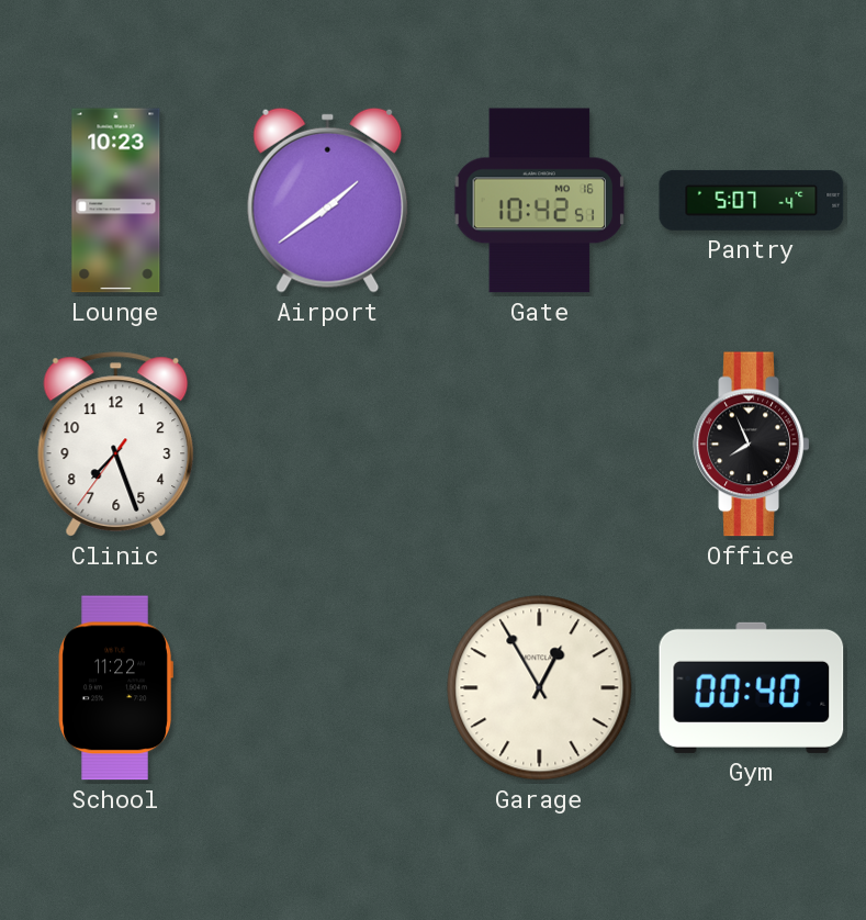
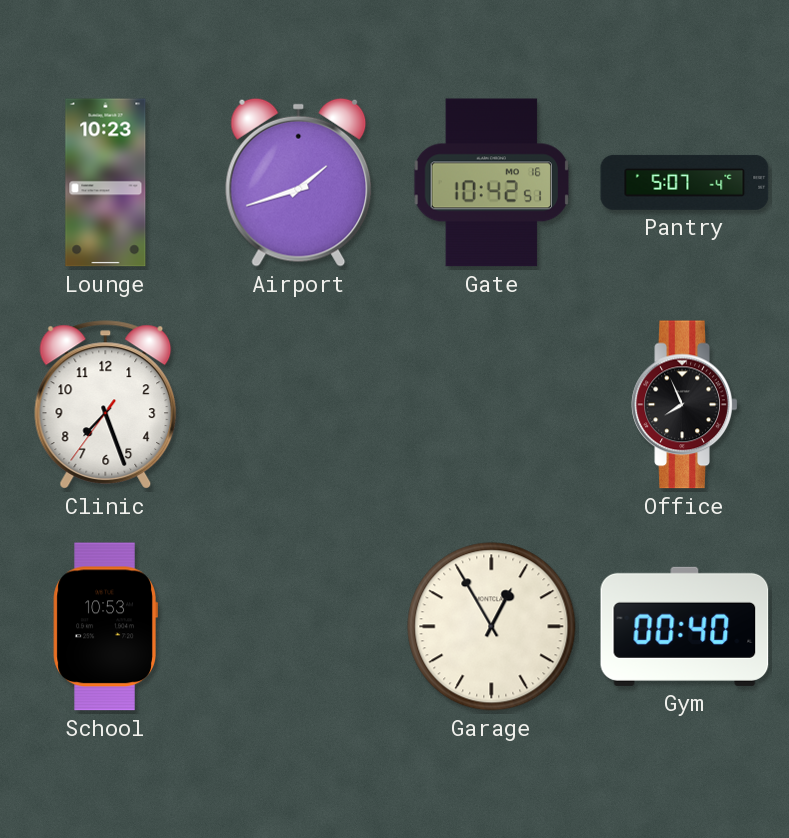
Airport: 1:39 -> 1:42 (299, 182)
School: 11:22 -> 10:53 (105, 627)
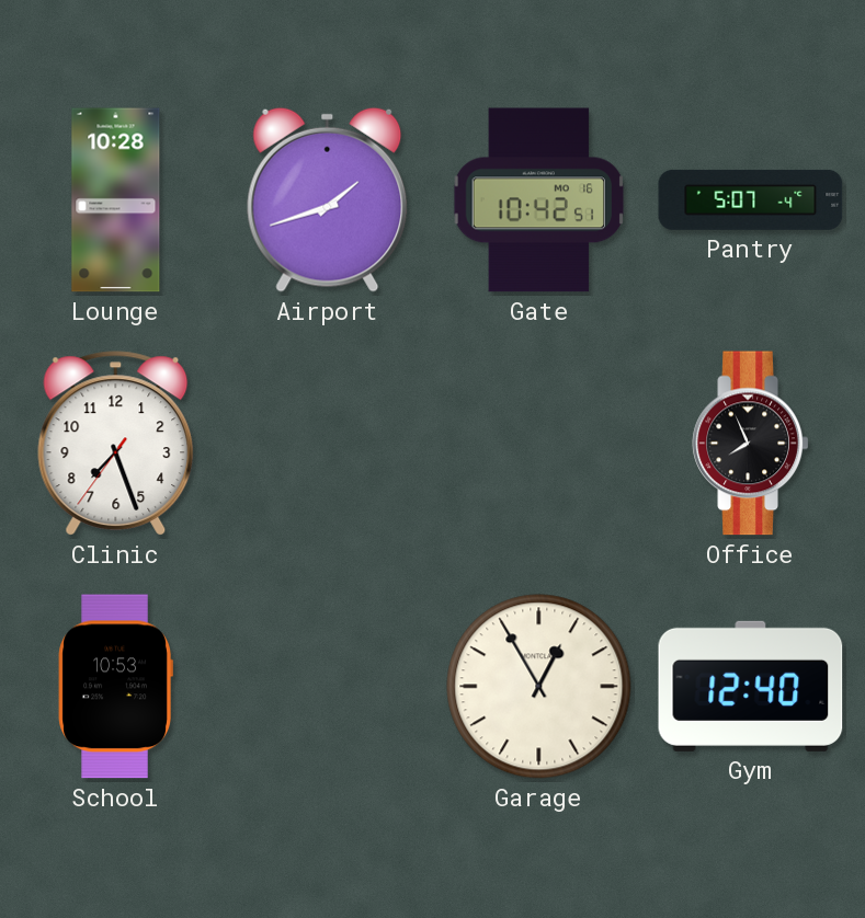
Lounge: 10:23 -> 10:28 (116, 200)
Gym: 00:40 -> 12:40 (751, 686)
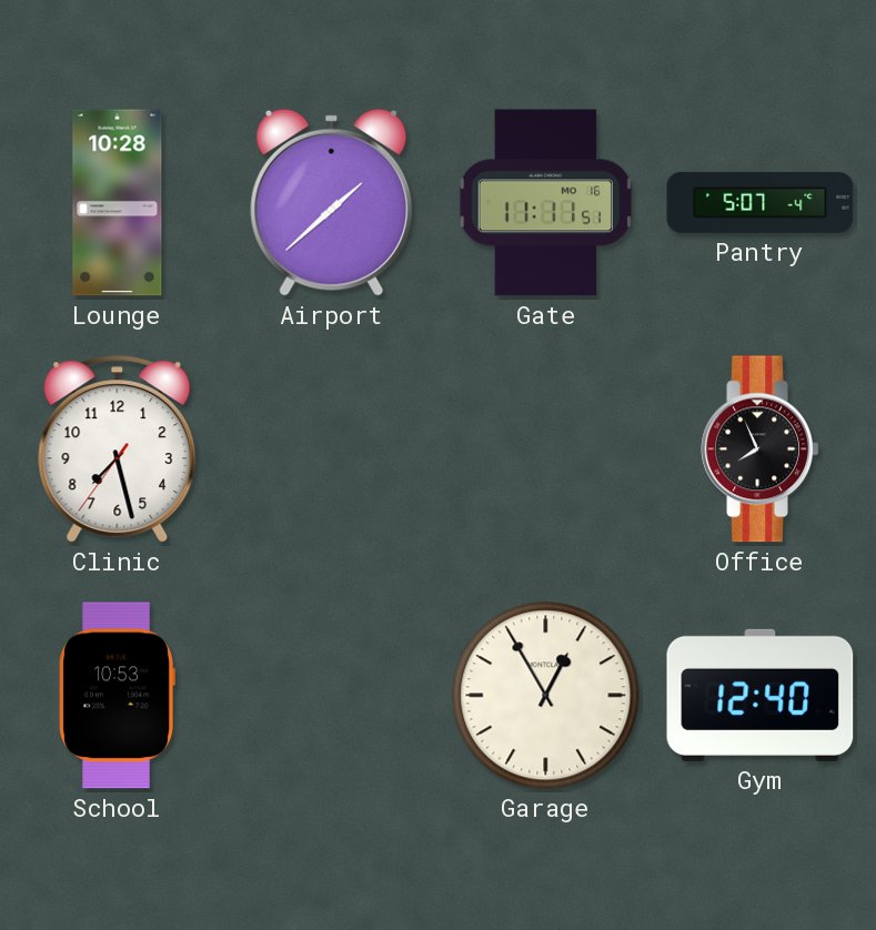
Airport: 1:42 -> 1:38 (332, 202)
Gate: 10:42 -> 11:11 (546, 203)
Clinic: 7:26 -> 7:27 (118, 449)
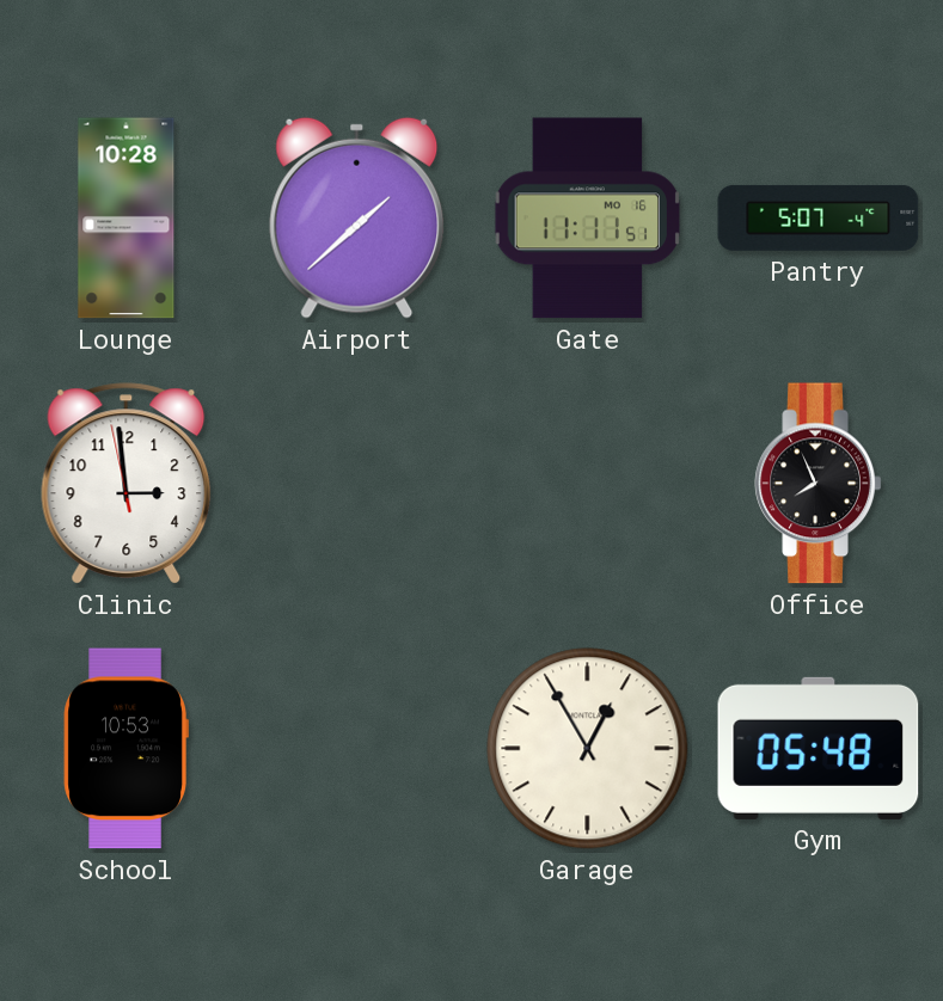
Clinic: 7:27 -> 2:58 (127, 484)
Gym: 12:40 -> 05:48 (819, 748)
